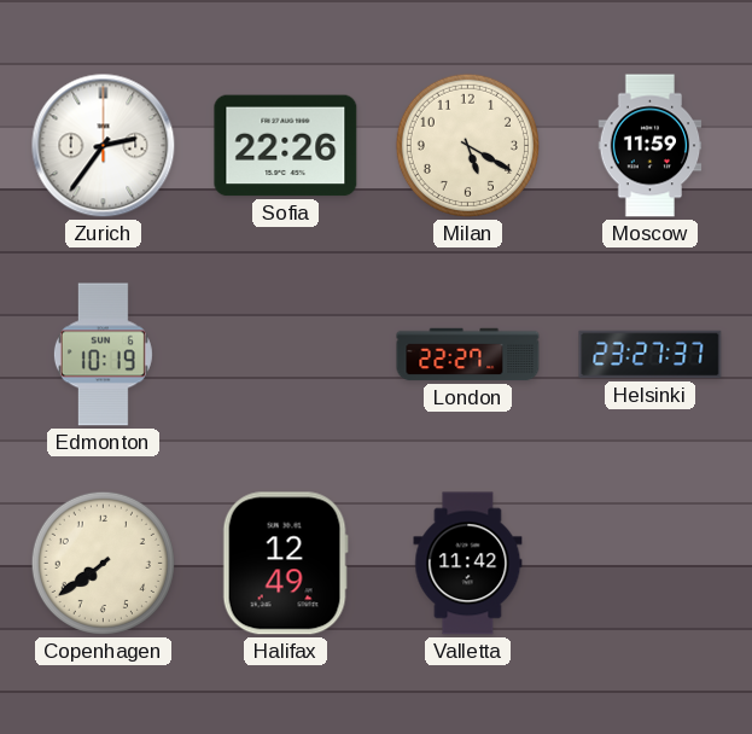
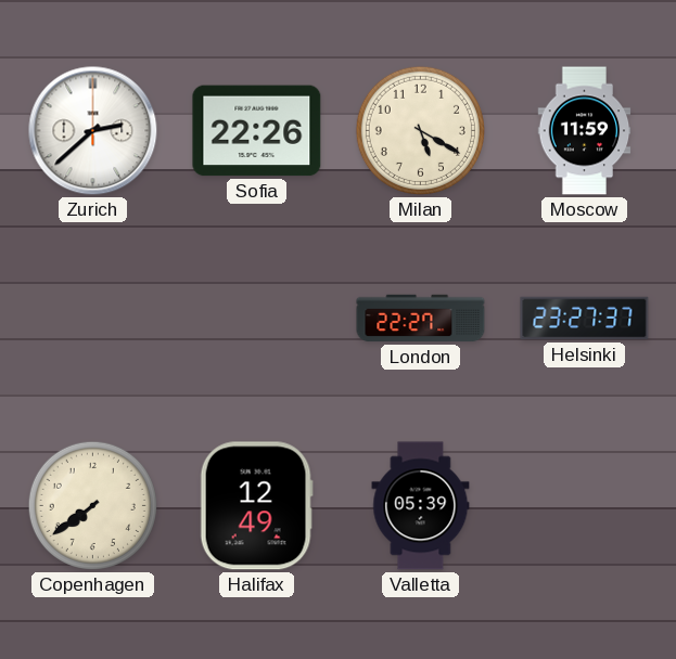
Zurich: 2:36 -> 2:38 (93, 131)
Edmonton: 10:19 -> none (103, 355)
Valletta: 11:42 -> 05:39 (421, 506)
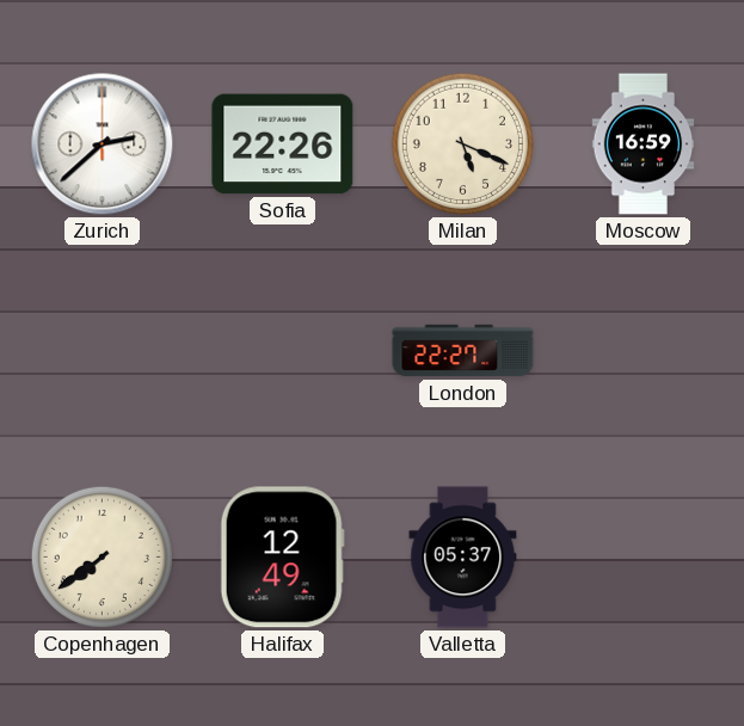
Milan: 5:20 -> 5:19 (462, 143)
Moscow: 11:59 -> 16:59 (644, 144)
Helsinki: 23:27 -> none (585, 319)
Valletta: 05:39 -> 05:37 (463, 558)
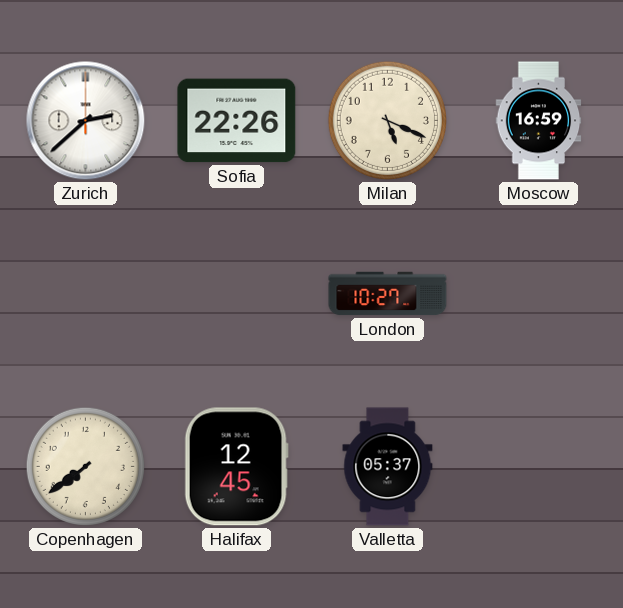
London: 22:27 -> 10:27 (388, 294)
Halifax: 12:49 -> 12:45 (236, 467)
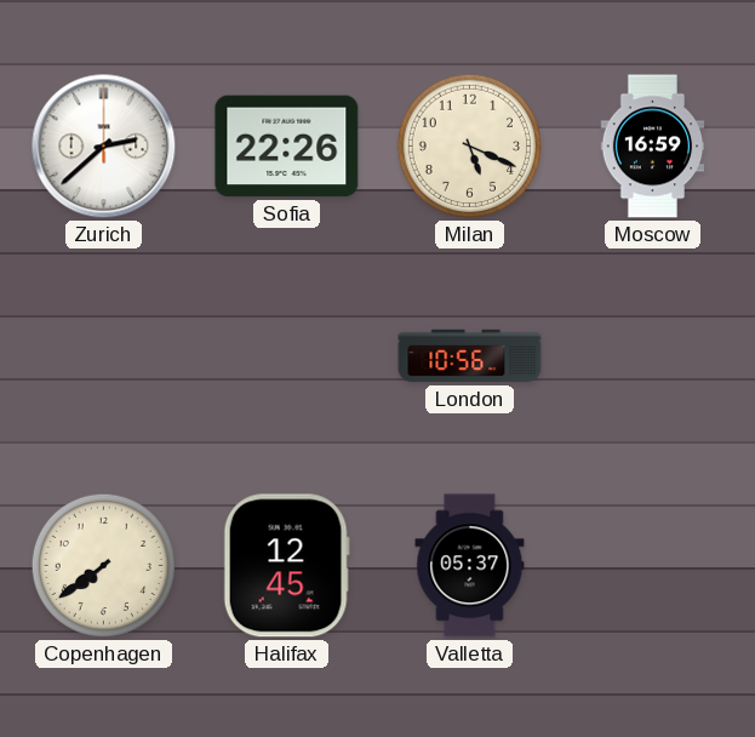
London: 10:27 -> 10:56 (470, 356)
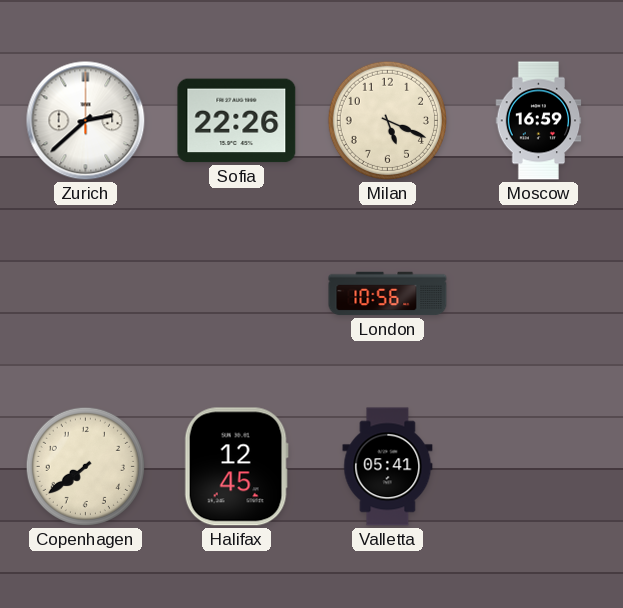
Valletta: 05:37 -> 05:41 (388, 467)
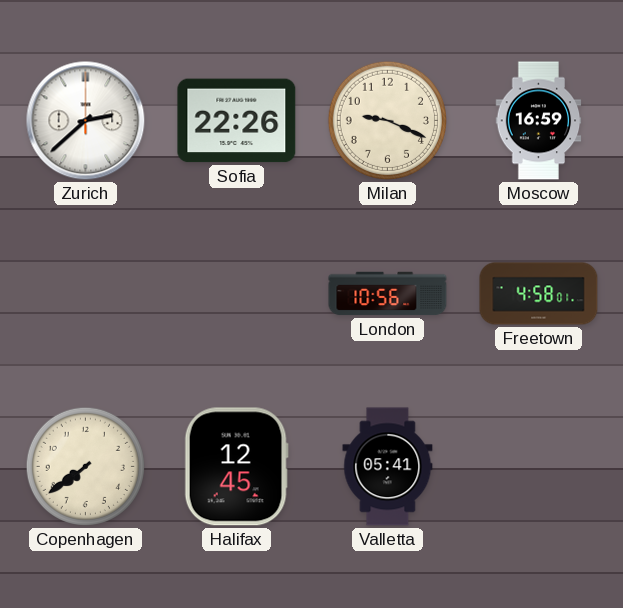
Milan: 5:19 -> 9:19 (387, 120)
Freetown: none -> 4:58 (539, 294)
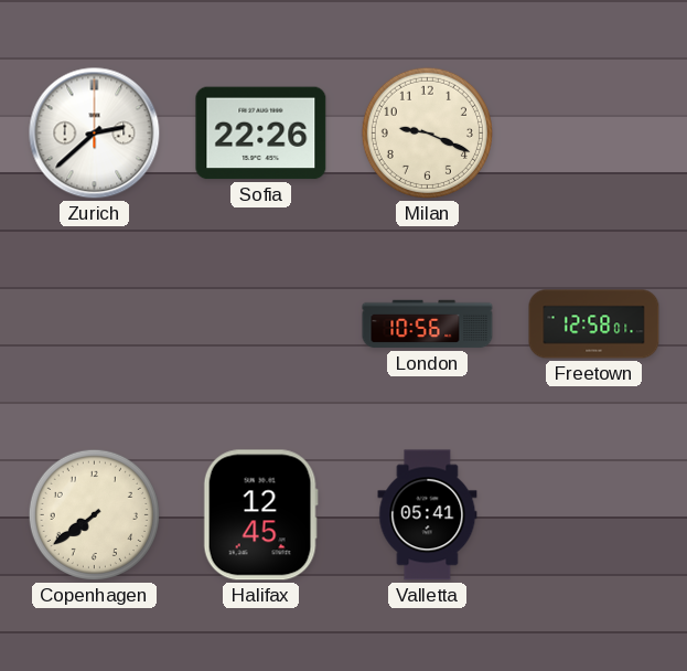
Moscow: 16:59 -> none (539, 121)
Freetown: 4:58 -> 12:58 (594, 324)
